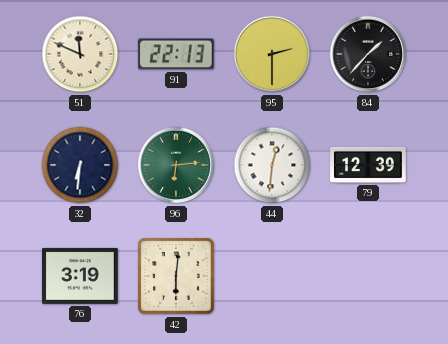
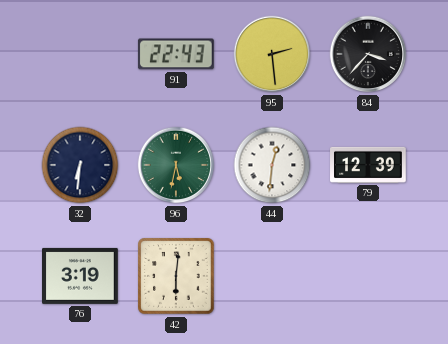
51: 11:49 -> none (80, 54)
91: 22:13 -> 22:43 (176, 54)
95: 2:30 -> 2:29 (272, 54)
84: 1:37 -> 3:37 (368, 54)
96: 6:14 -> 5:32 (176, 165)
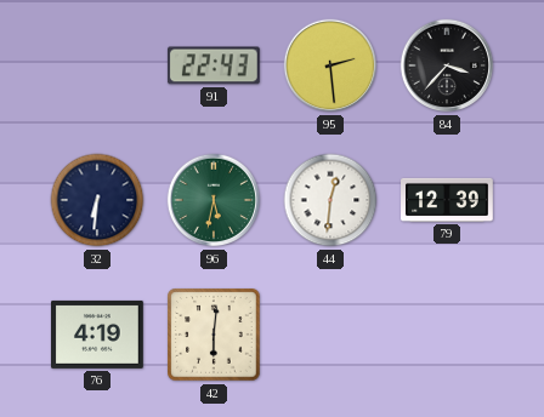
76: 3:19 -> 4:19 (98, 335)
